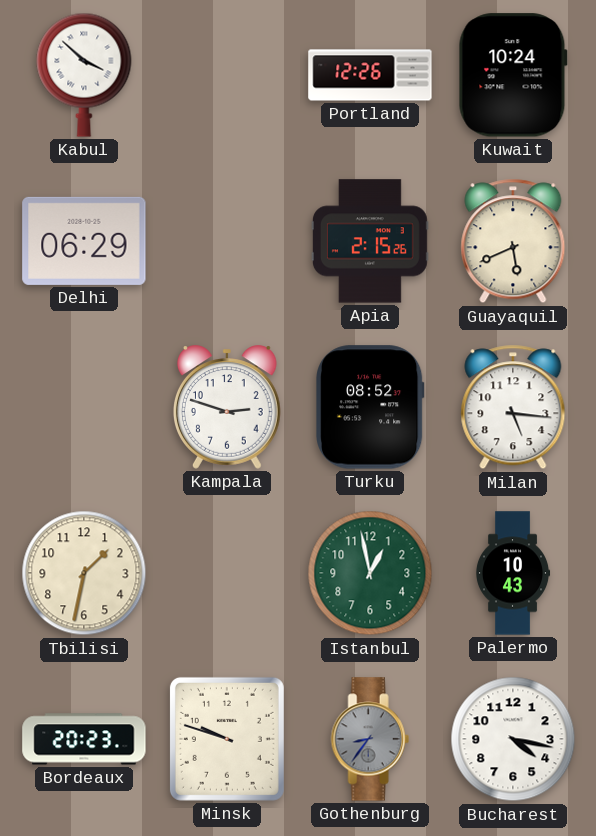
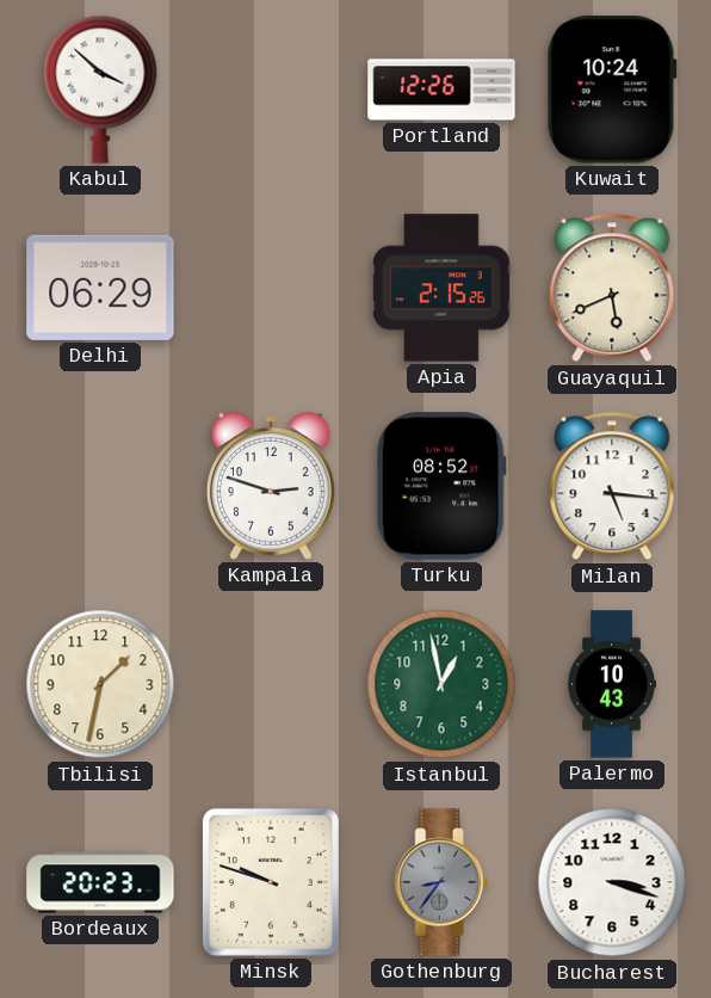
Bucharest: 4:17 -> 3:18 (612, 882)
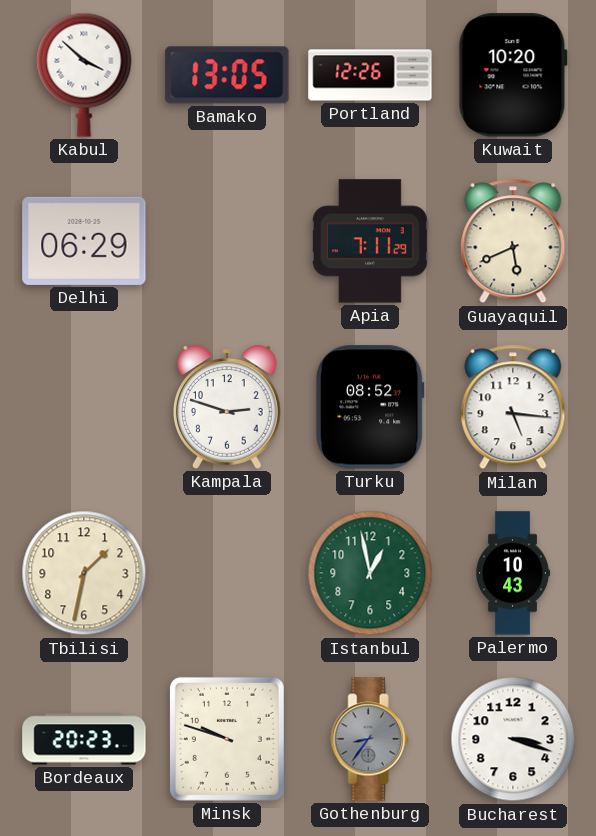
Bamako: none -> 13:05 (227, 75)
Kuwait: 10:24 -> 10:20 (513, 75)
Apia: 2:15 -> 7:11 (370, 241)
